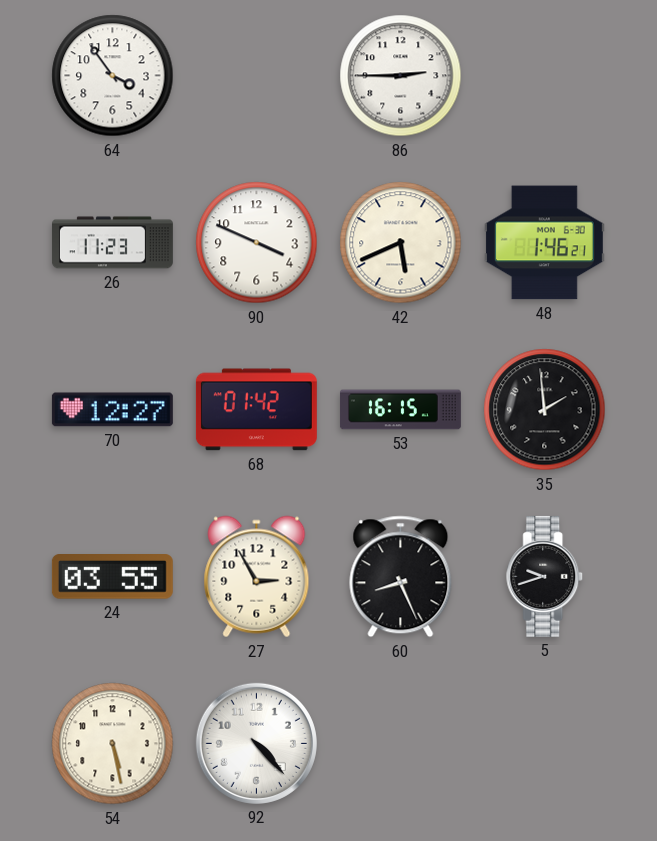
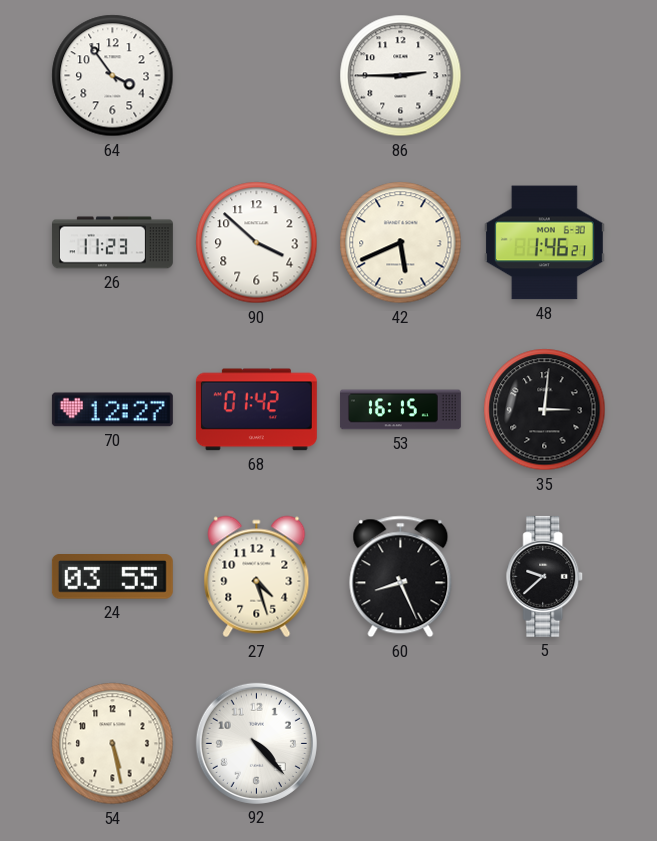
90: 3:49 -> 3:52 (257, 243)
35: 1:59 -> 3:01 (545, 410)
27: 2:55 -> 4:27 (257, 577)
5: 9:42 -> 9:38 (545, 576)
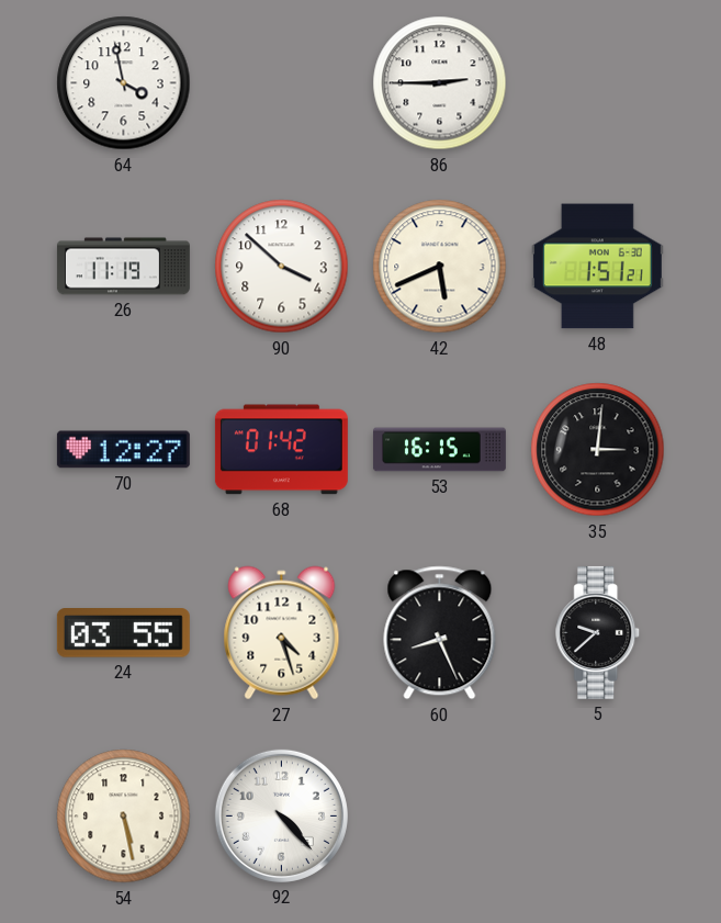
64: 3:54 -> 3:58 (124, 83)
26: 11:23 -> 11:19 (123, 267)
48: 1:46 -> 1:51 (597, 267)
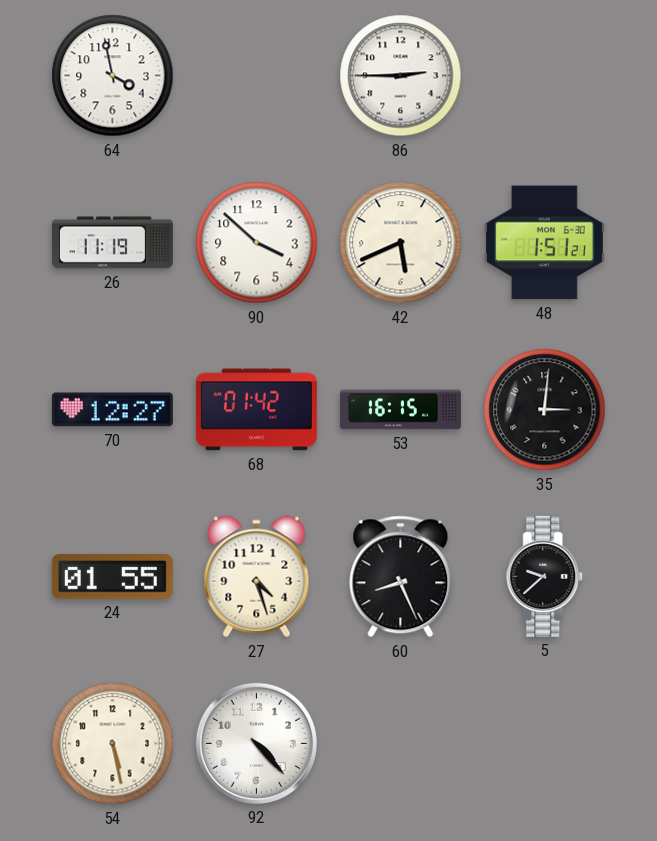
24: 03:55 -> 01:55 (112, 577)
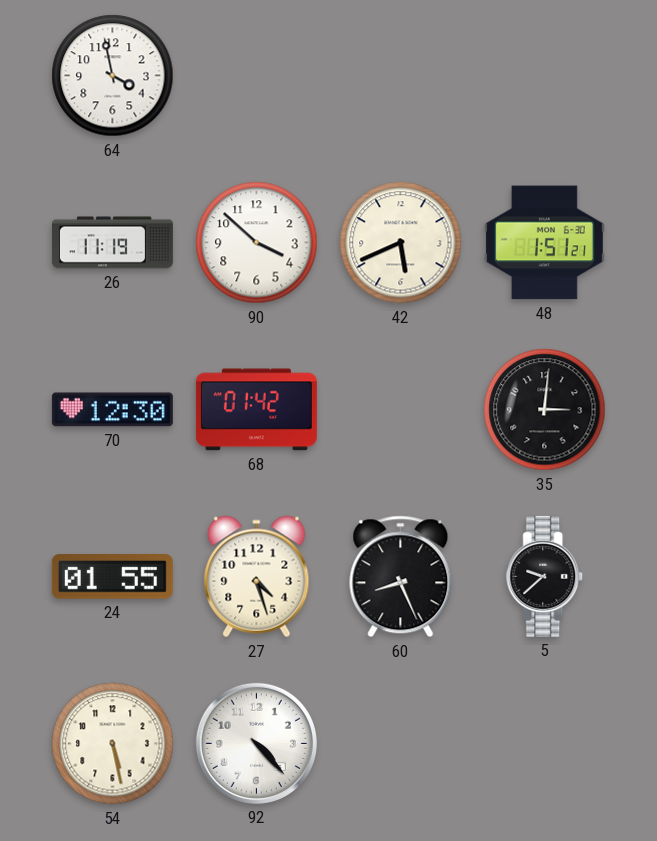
86: 2:45 -> none (401, 76)
70: 12:27 -> 12:30 (112, 410)
53: 16:15 -> none (400, 410)
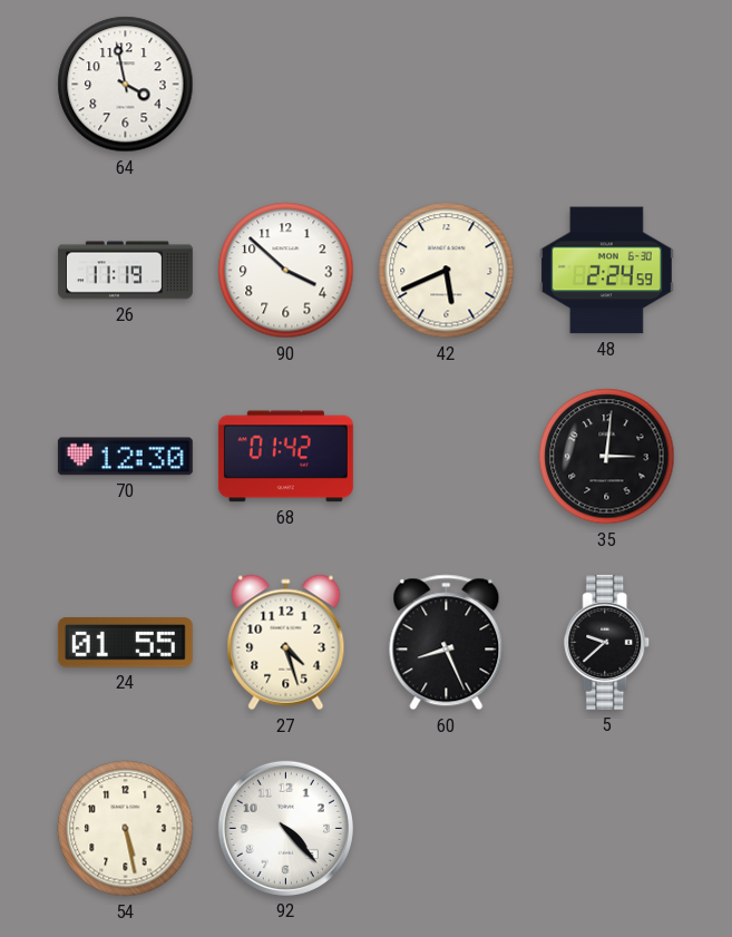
48: 1:51 -> 2:24 (606, 271)
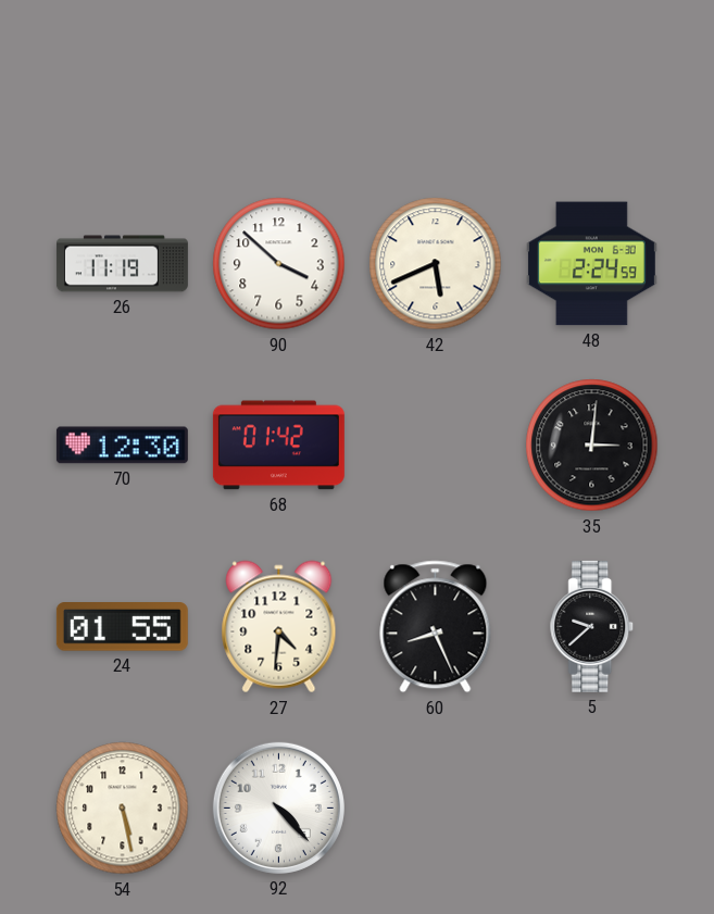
64: 3:58 -> none (126, 85)
27: 4:27 -> 4:31 (279, 627)
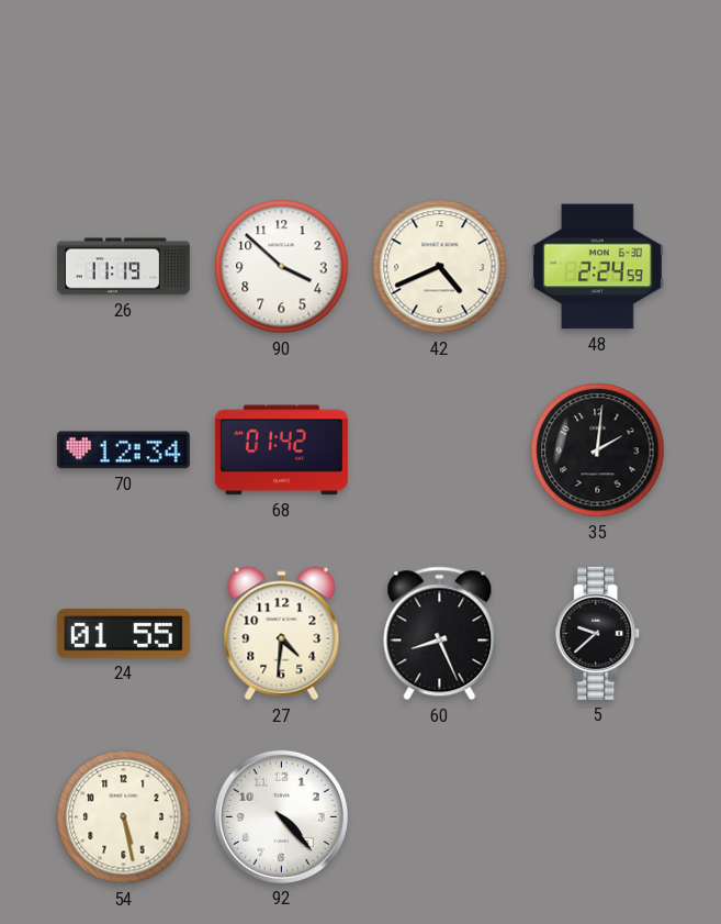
42: 5:41 -> 4:41 (440, 267)
70: 12:30 -> 12:34 (123, 450)
35: 3:01 -> 2:01 (598, 450)
